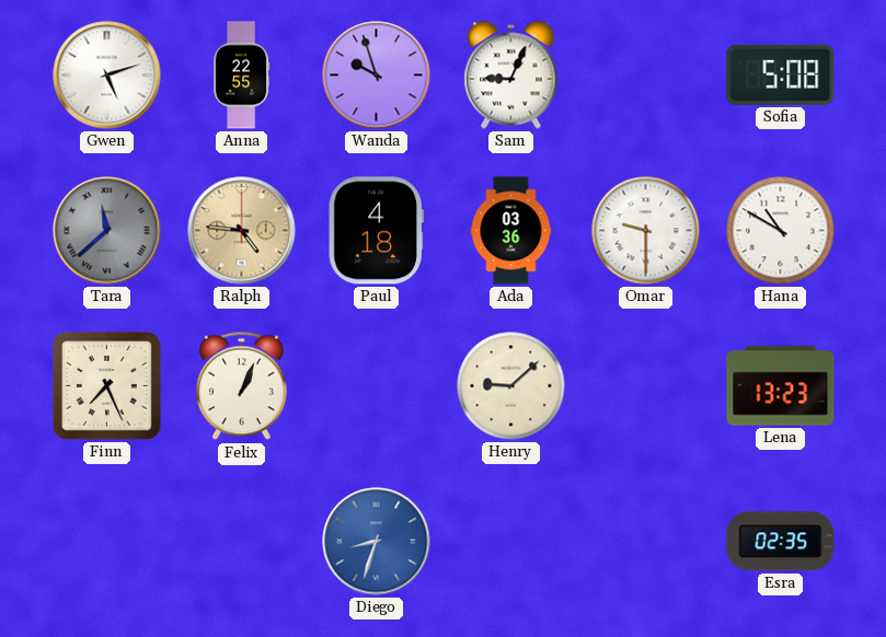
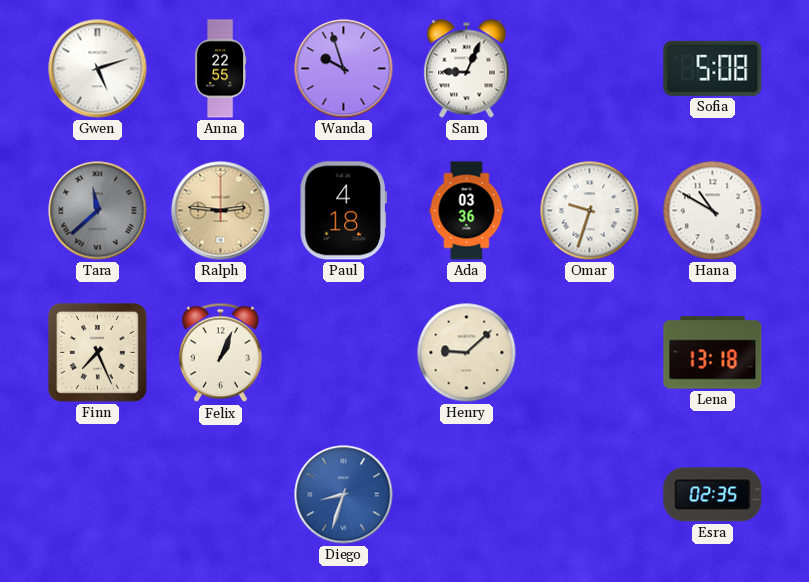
Ralph: 4:46 -> 2:46 (221, 211)
Omar: 9:30 -> 9:33 (590, 211)
Lena: 13:23 -> 13:18 (713, 353)
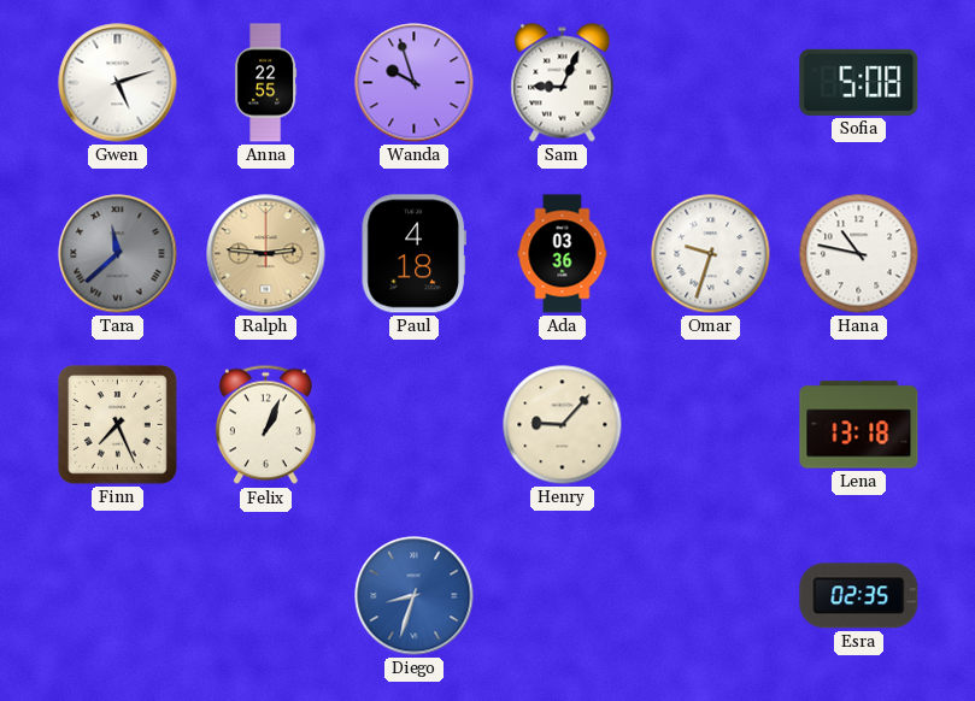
Hana: 10:50 -> 10:47 (859, 254)
Henry: 9:08 -> 9:07 (563, 425)
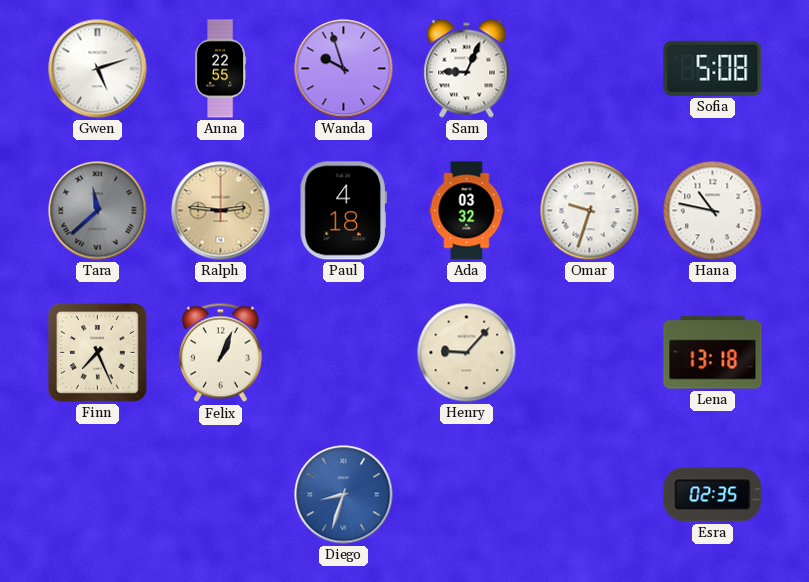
Ada: 03:36 -> 03:32 (467, 211)
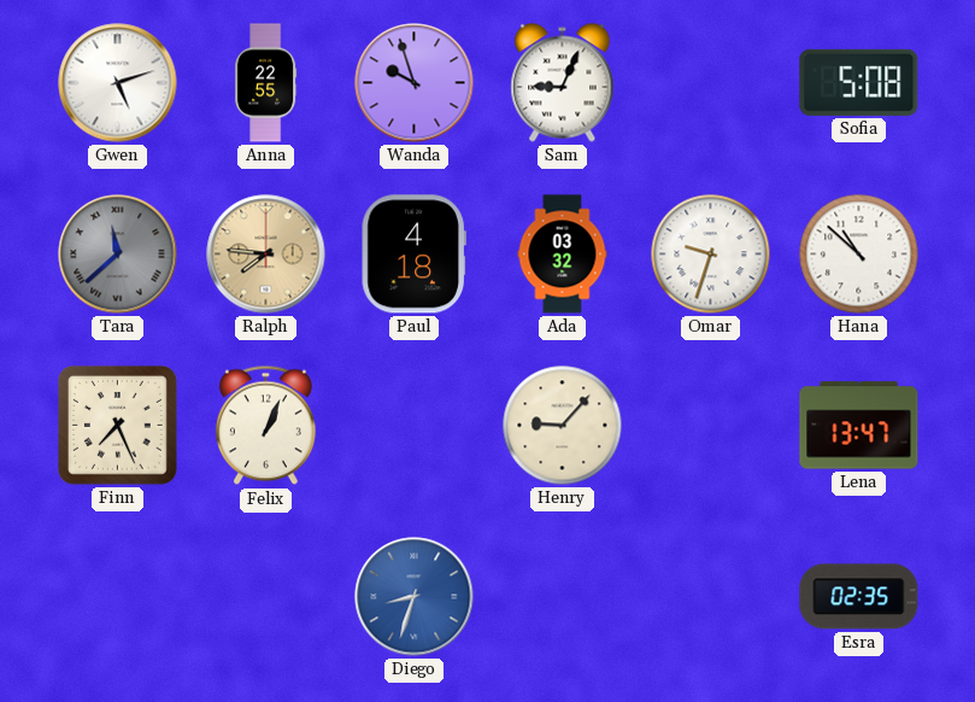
Ralph: 2:46 -> 7:46 (266, 255)
Hana: 10:47 -> 10:52 (859, 255)
Lena: 13:18 -> 13:47 (859, 426)
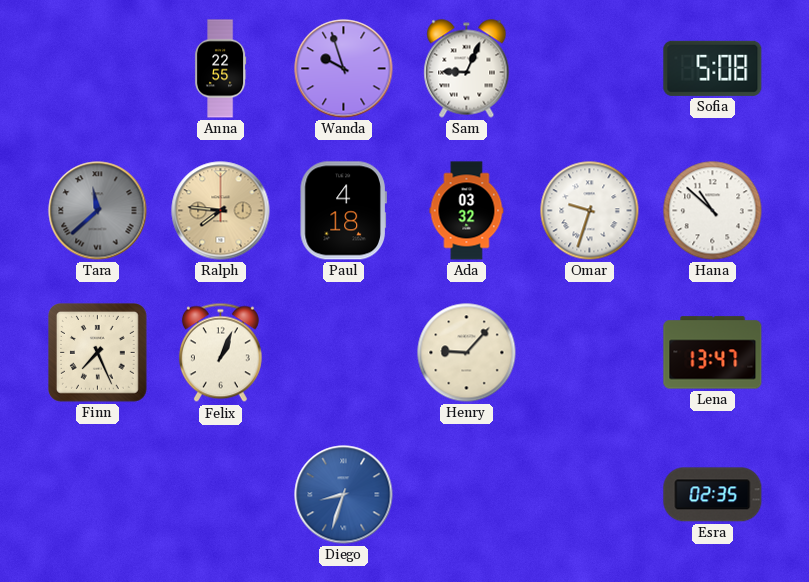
Gwen: 5:12 -> none (118, 83)
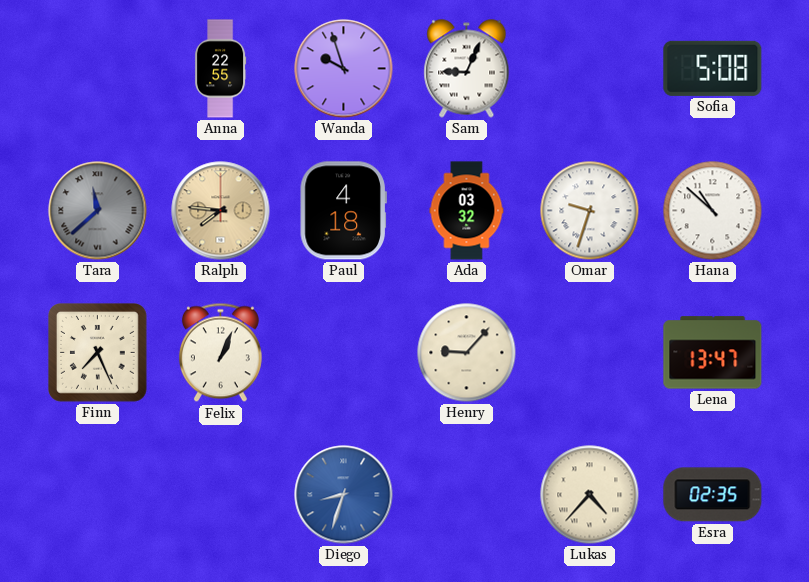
Lukas: none -> 4:37 (590, 495)
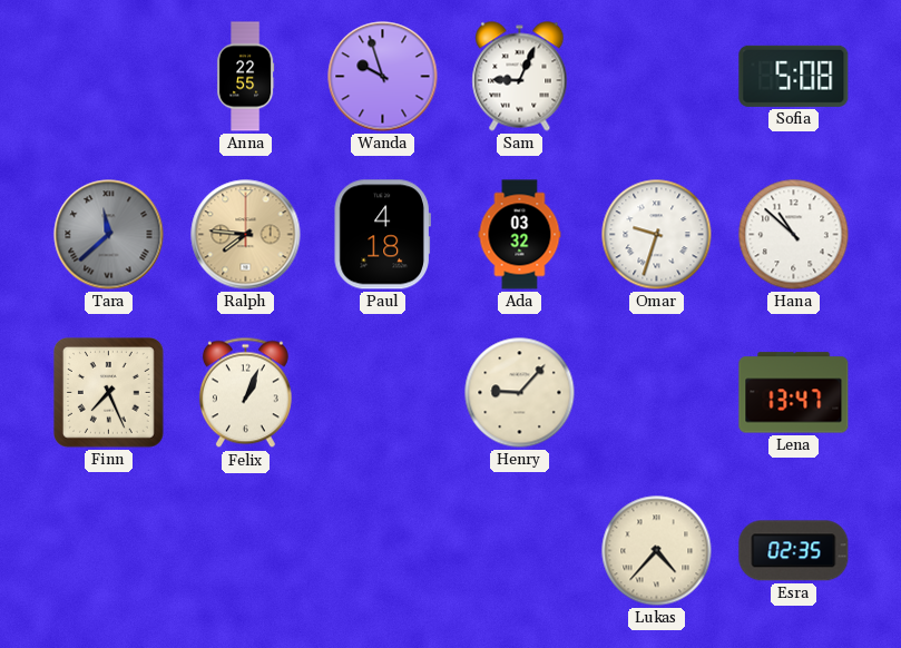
Diego: 8:33 -> none (344, 495)
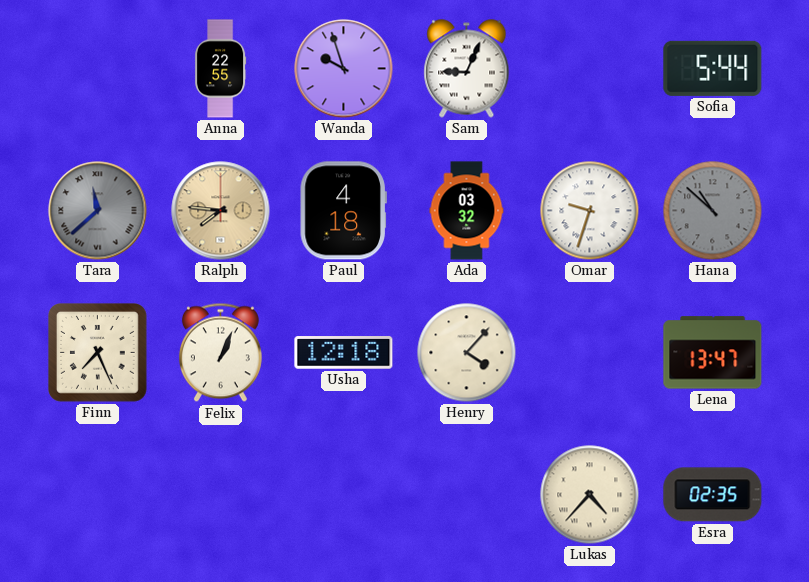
Sofia: 5:08 -> 5:44 (713, 68)
Hana dial: white -> grey (713, 211)
Usha: none -> 12:18 (344, 353)
Henry: 9:07 -> 4:07 (467, 353)
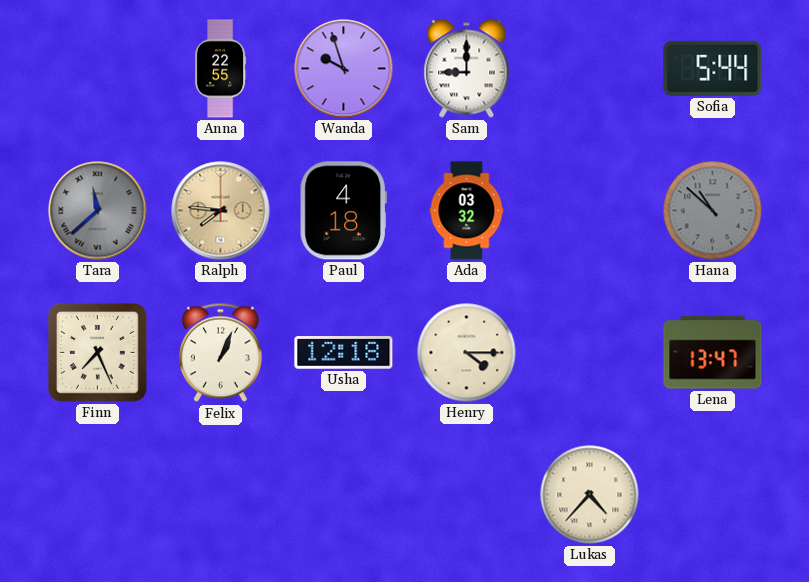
Sam: 9:04 -> 9:00 (467, 69)
Omar: 9:33 -> none (590, 211)
Henry: 4:07 -> 4:15 (467, 353)
Esra: 02:35 -> none (713, 495)
